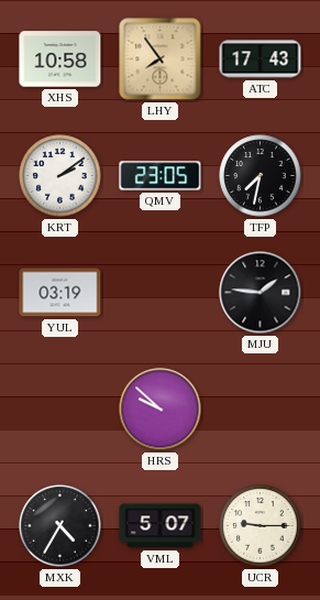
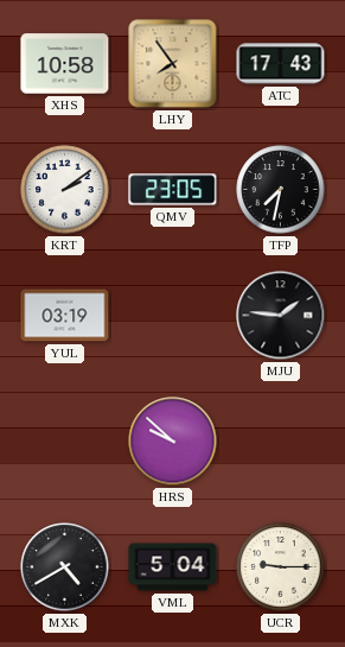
MXK: 4:35 -> 4:40 (65, 567)
VML: 5:07 -> 5:04 (173, 567)
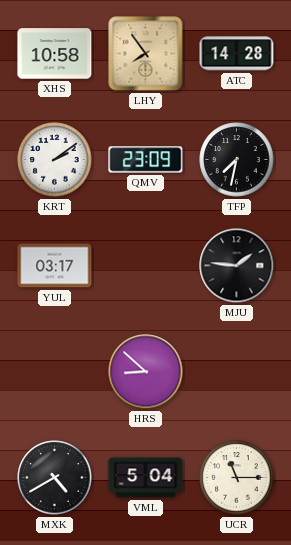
ATC: 17:43 -> 14:28 (237, 54)
QMV: 23:05 -> 23:09 (146, 160)
YUL: 03:19 -> 03:17 (55, 266)
HRS: 9:52 -> 8:52 (146, 372)
UCR: 9:15 -> 11:15 (237, 478)
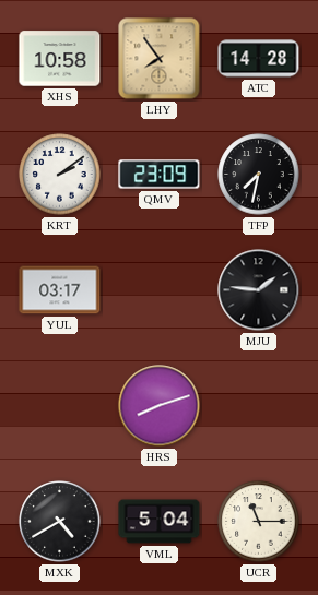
HRS: 8:52 -> 8:12 (160, 406)
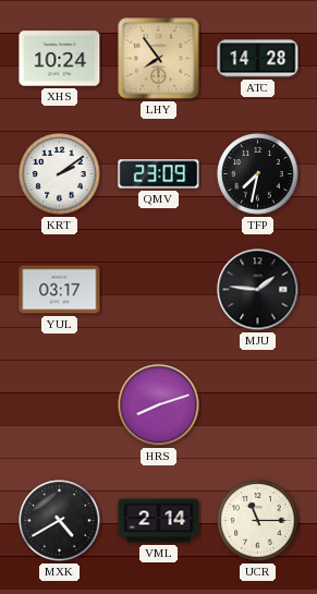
XHS: 10:58 -> 10:24 (60, 59)
VML: 5:04 -> 2:14 (159, 521)
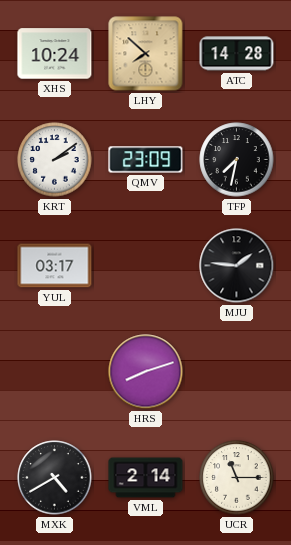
LHY: 7:54 -> 7:52 (146, 54)
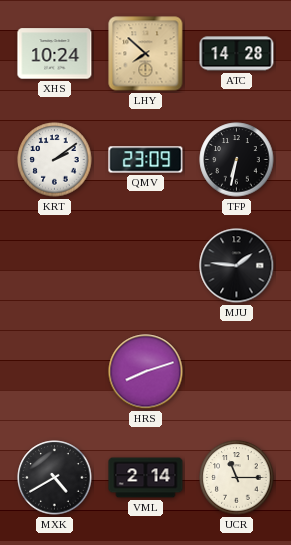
TFP: 7:32 -> 6:32 (237, 160)
YUL: 03:17 -> none (55, 266)
